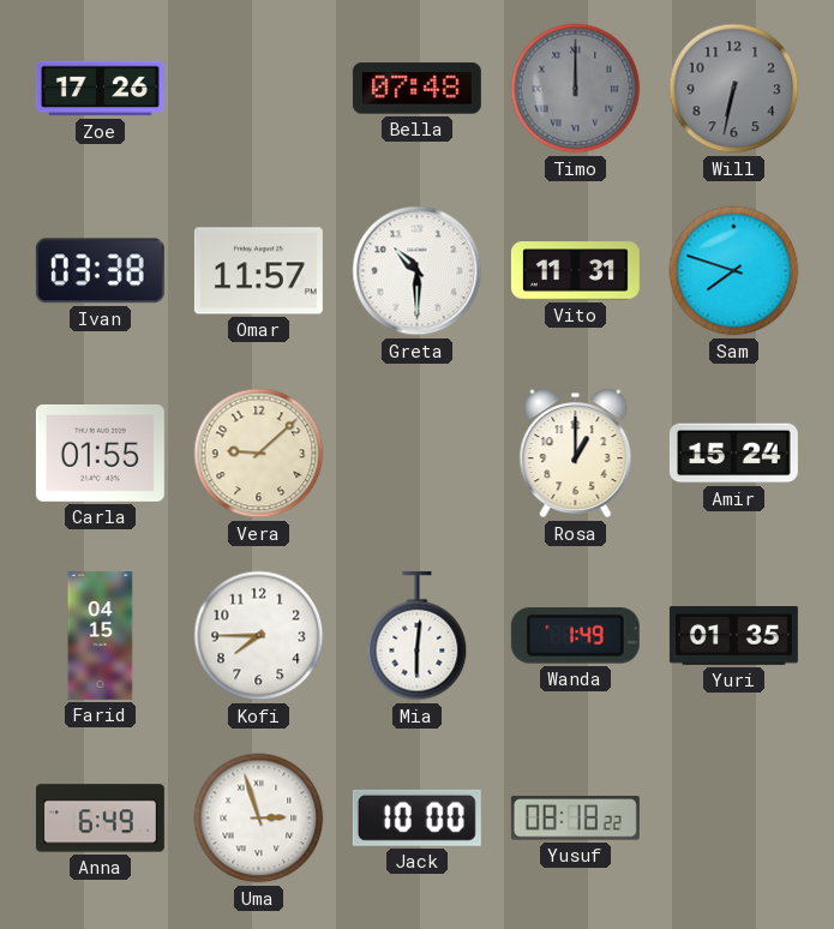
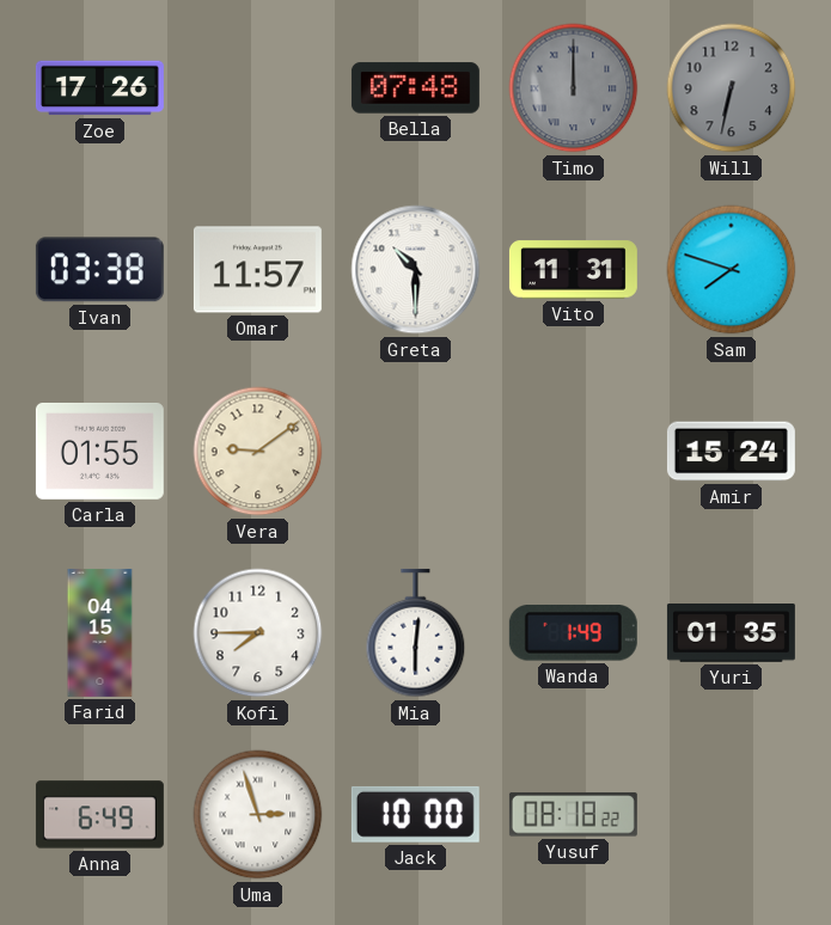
Vera: 9:08 -> 9:09 (258, 452)
Rosa: 1:00 -> none (576, 454)
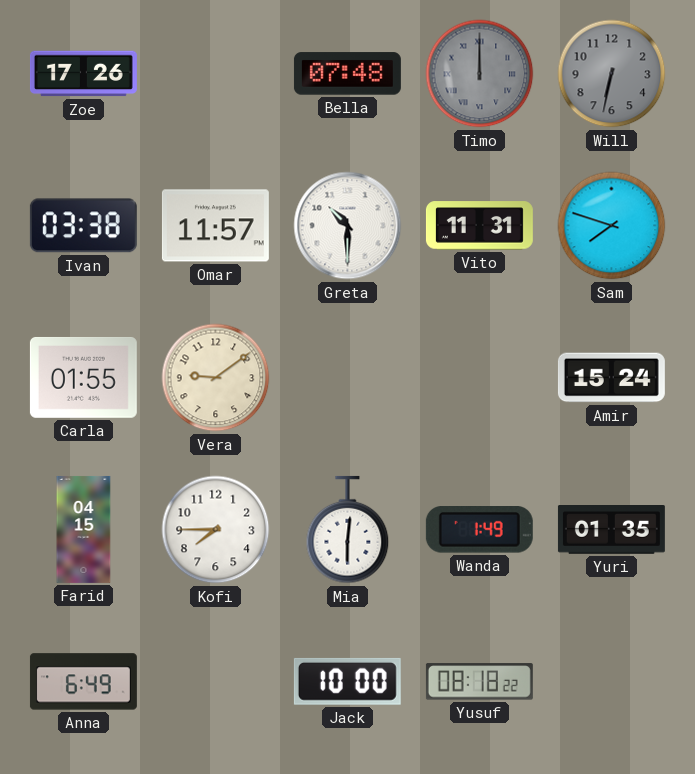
Uma: 2:57 -> none (258, 815)
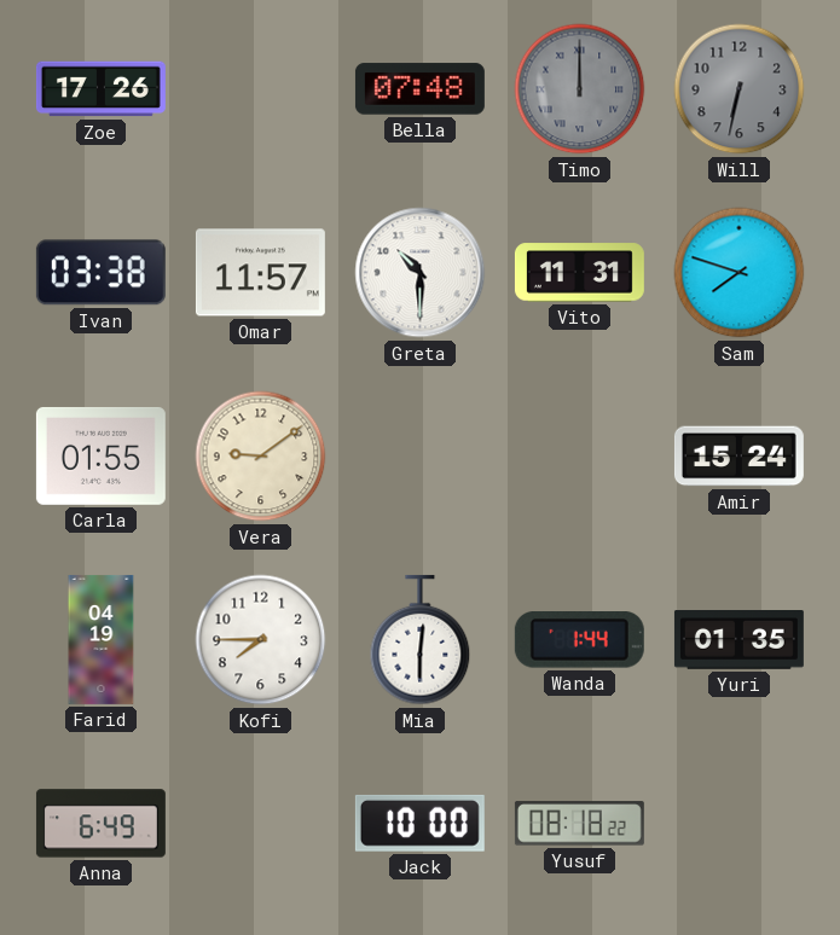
Farid: 04:15 -> 04:19 (102, 639)
Wanda: 1:49 -> 1:44 (579, 640)
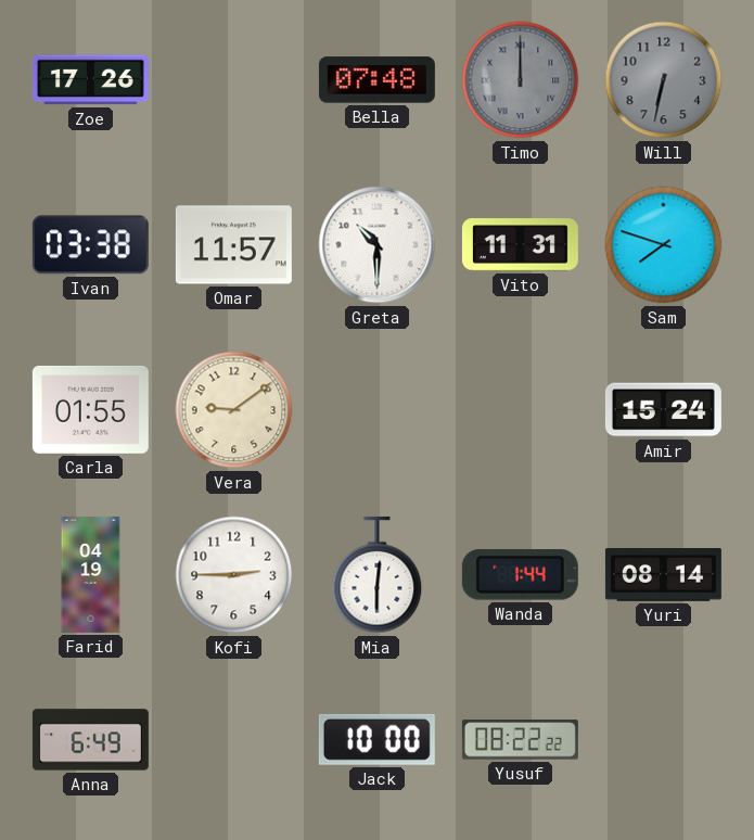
Kofi: 7:45 -> 2:45 (234, 575)
Yuri: 01:35 -> 08:14 (663, 575)
Yusuf: 08:18 -> 08:22 (520, 740)
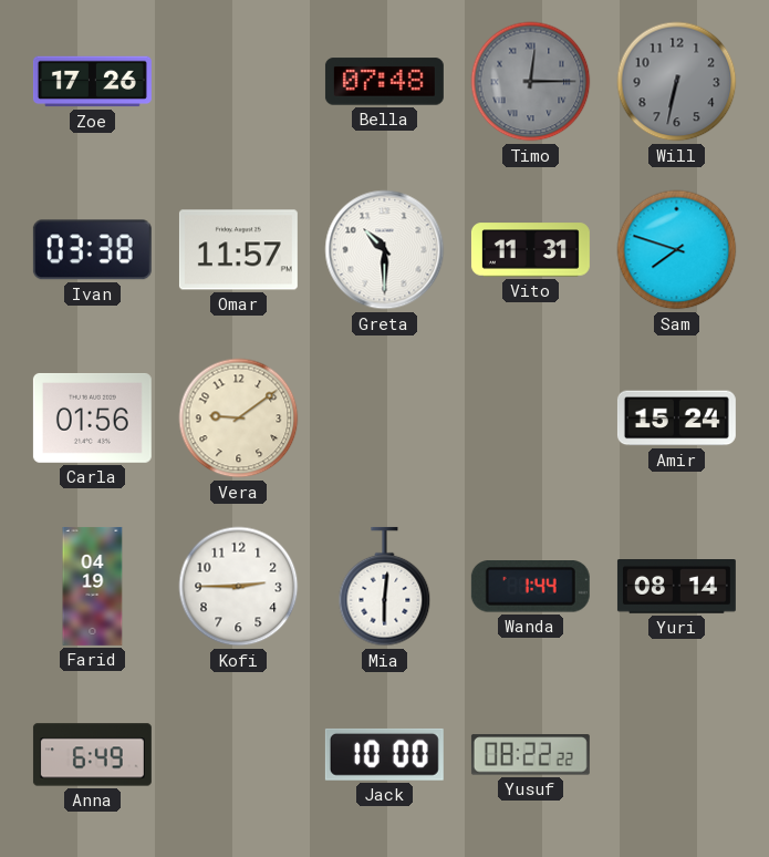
Timo: 12:00 -> 12:15 (531, 82)
Carla: 01:55 -> 01:56 (92, 417)
